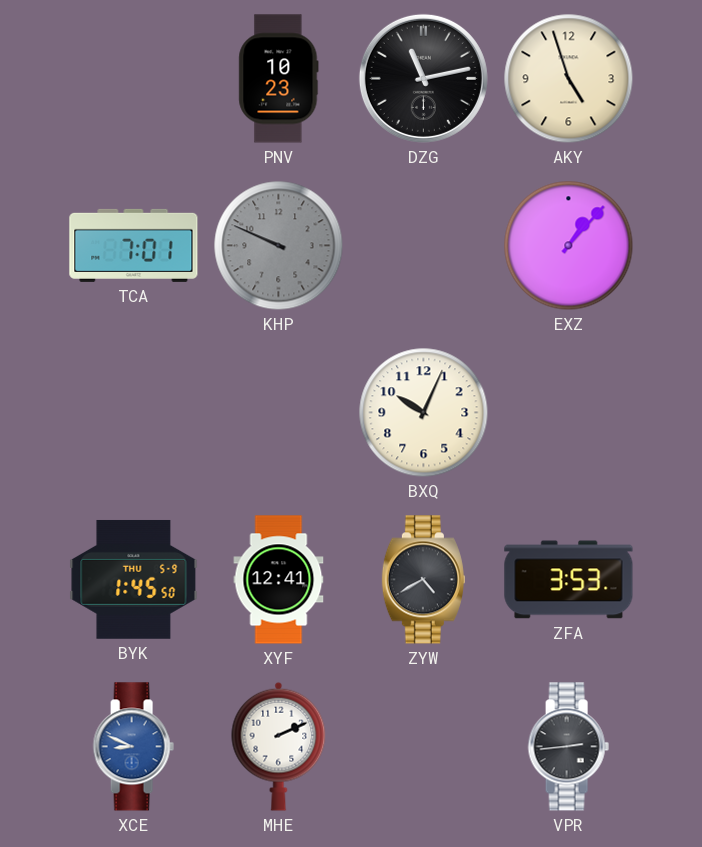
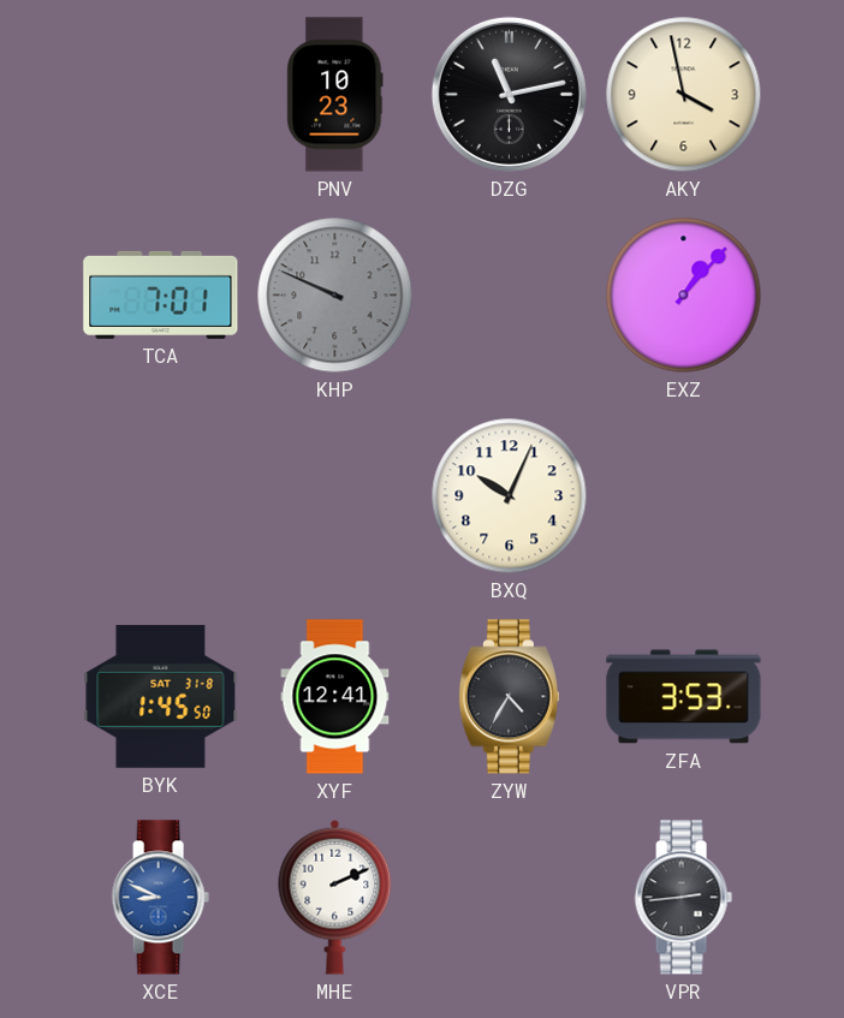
AKY: 4:57 -> 3:58 (684, 95)
BYK date: THU 5-9 -> SAT 31-8 (161, 696)
ZYW: 4:40 -> 4:35 (509, 697)
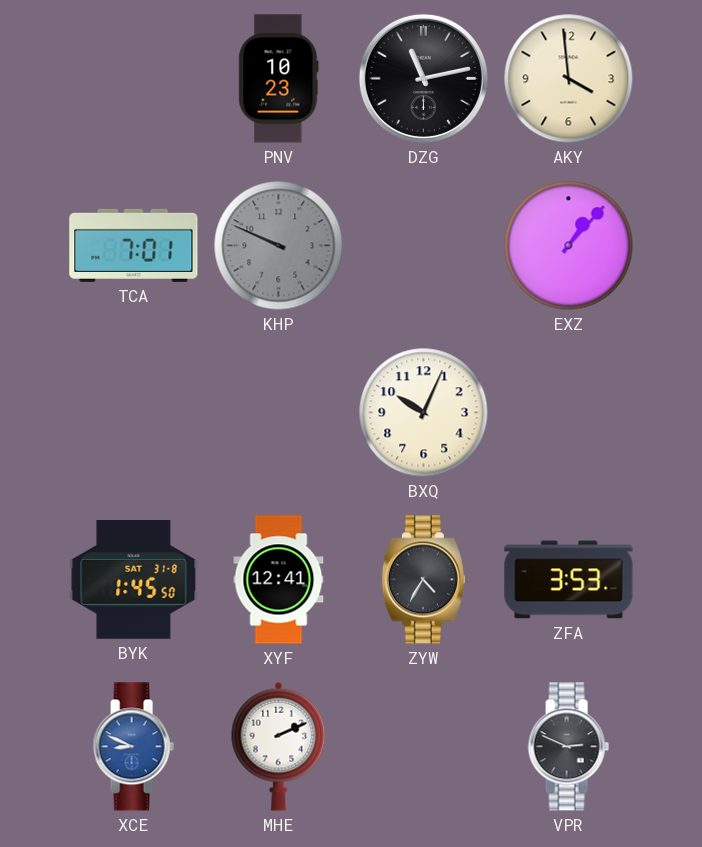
AKY: 3:58 -> 3:59 (569, 79)
VPR: 2:44 -> 2:49 (568, 747)
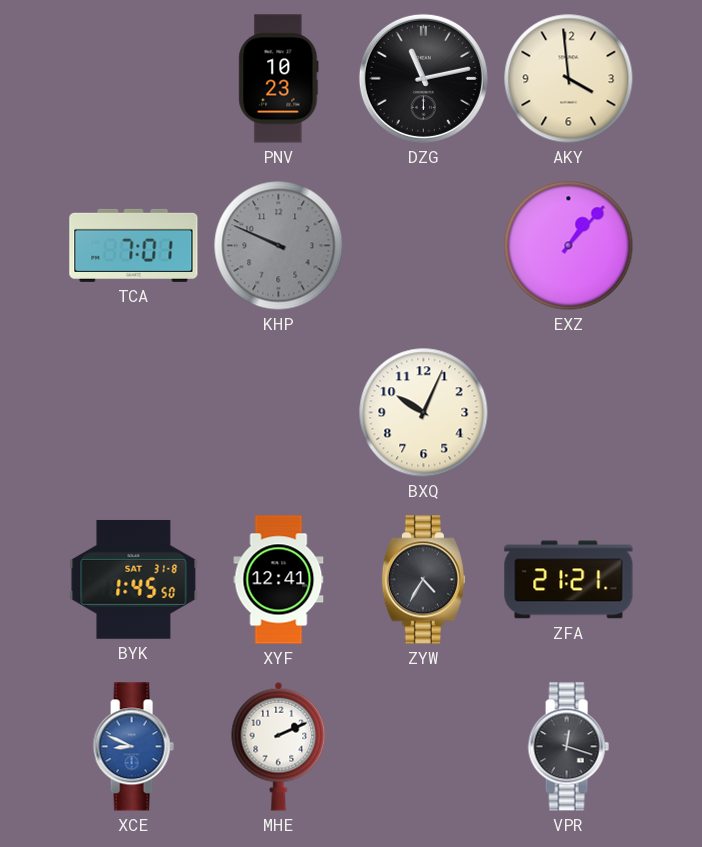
ZFA: 3:53 -> 21:21 (569, 580)
VPR: 2:49 -> 12:18 (568, 747)
